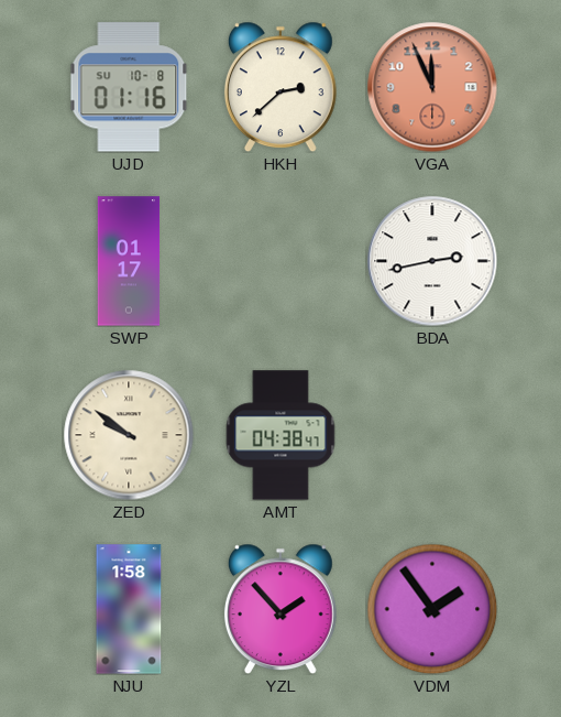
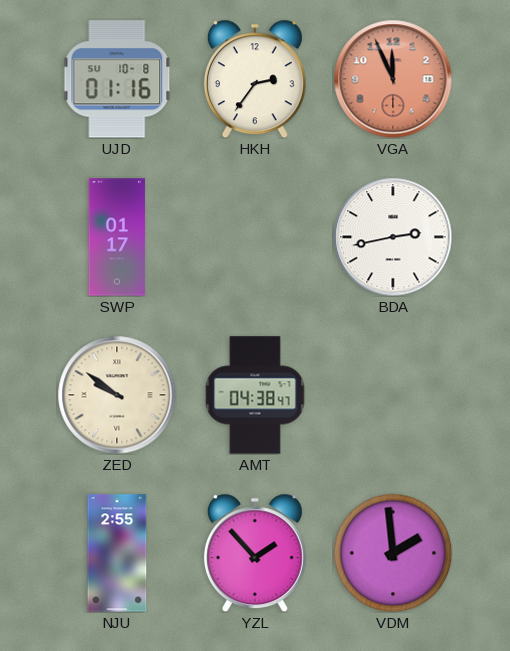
HKH: 2:38 -> 2:36 (255, 79)
NJU: 1:58 -> 2:55 (117, 553)
VDM: 1:54 -> 1:59 (393, 553)
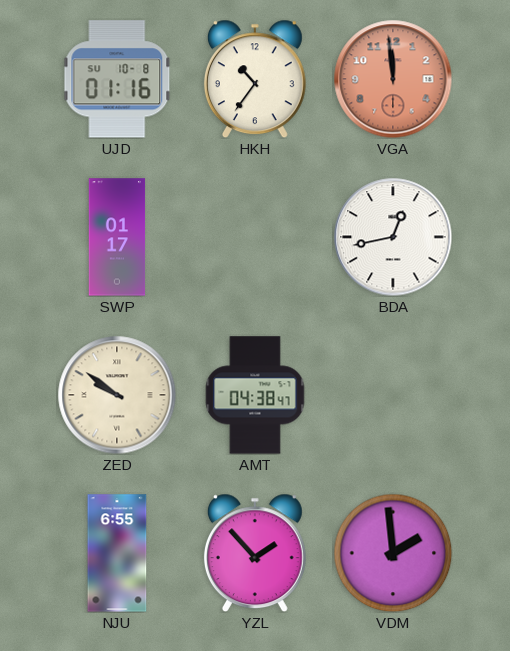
HKH: 2:36 -> 10:36 (255, 79)
VGA: 11:56 -> 11:59 (393, 79)
BDA: 2:43 -> 12:43 (393, 237)
NJU: 2:55 -> 6:55 (117, 553)
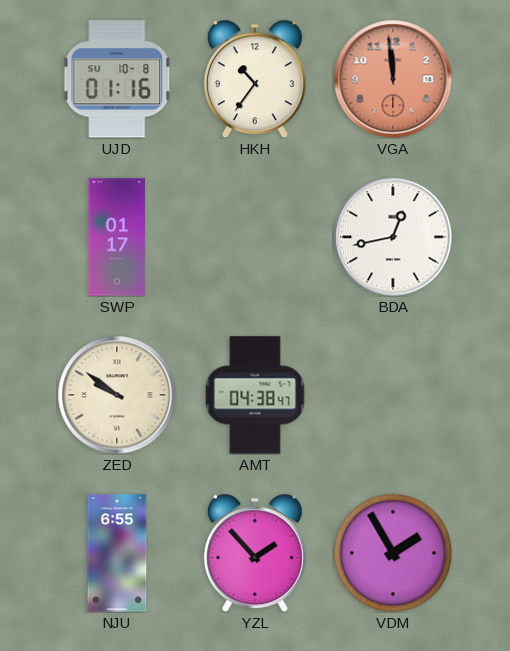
VDM: 1:59 -> 1:55 (393, 553)
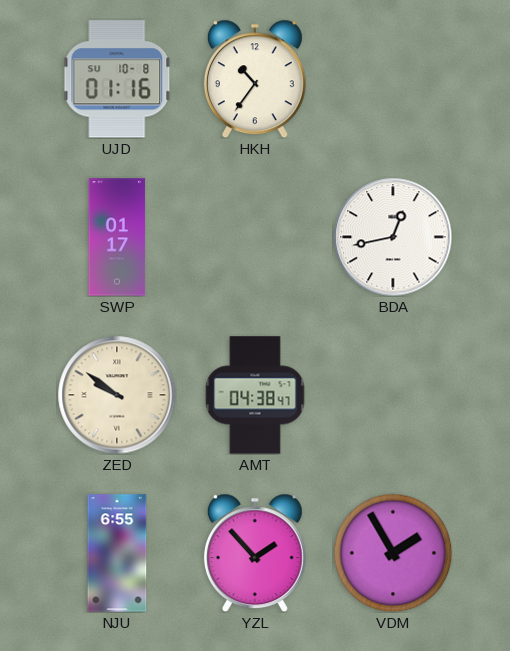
VGA: 11:59 -> none (393, 79)
